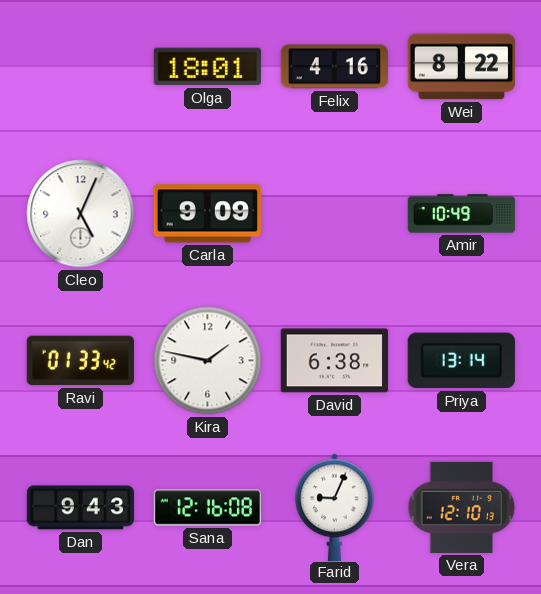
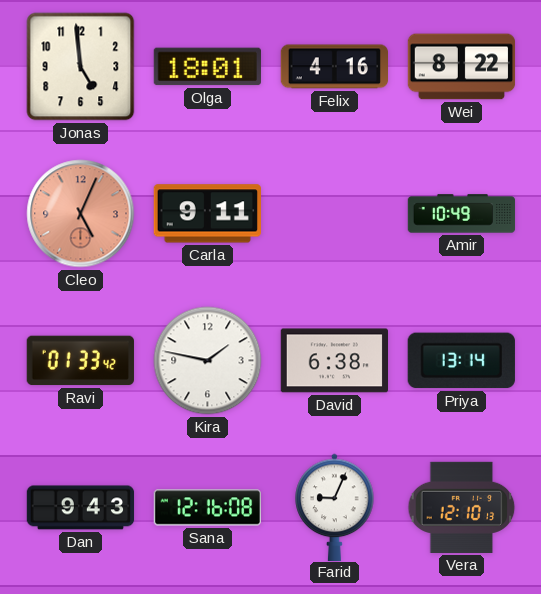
Jonas: none -> 4:59 (81, 67)
Cleo dial: white -> salmon (81, 214)
Carla: 9:09 -> 9:11 (207, 214)
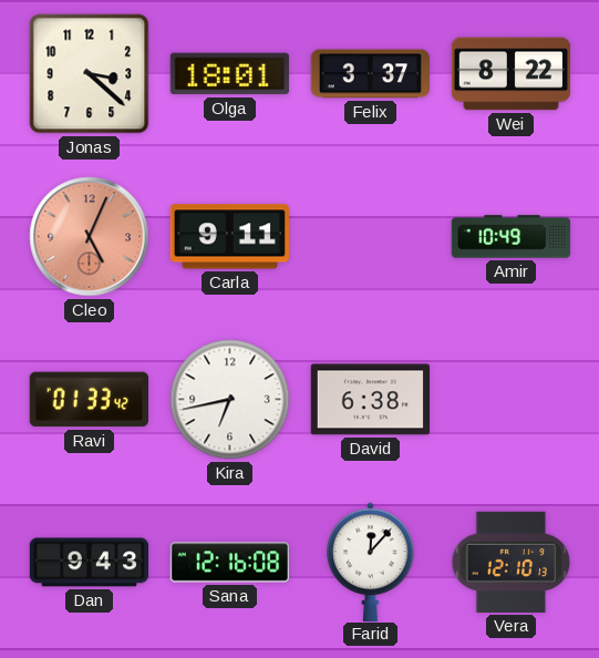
Jonas: 4:59 -> 3:22 (90, 74)
Felix: 4:16 -> 3:37 (370, 74)
Kira: 1:47 -> 6:43 (230, 400)
Priya: 13:14 -> none (461, 361)
Farid: 9:04 -> 12:07 (371, 562)
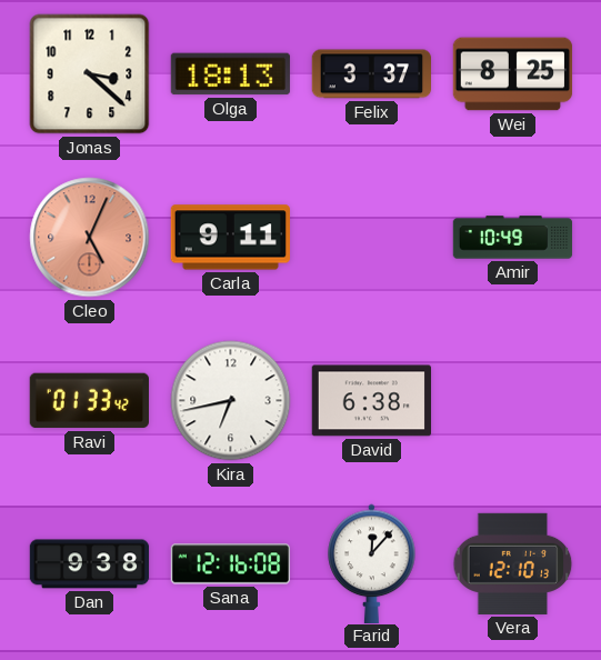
Olga: 18:01 -> 18:13 (230, 74)
Wei: 8:22 -> 8:25 (513, 74)
Dan: 9:43 -> 9:38 (90, 564)
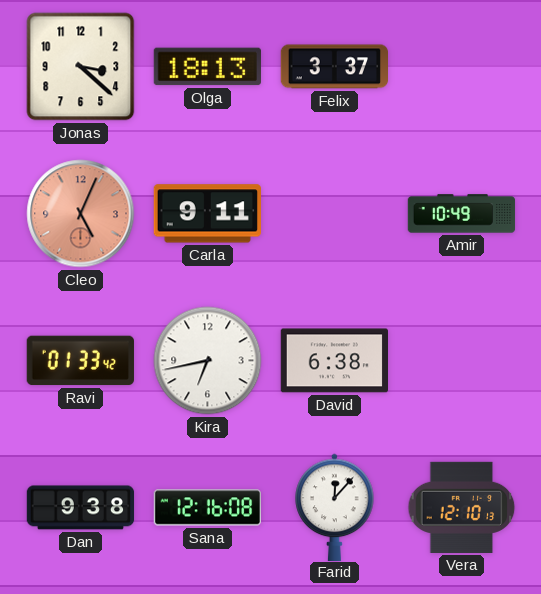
Wei: 8:25 -> none (513, 74)
